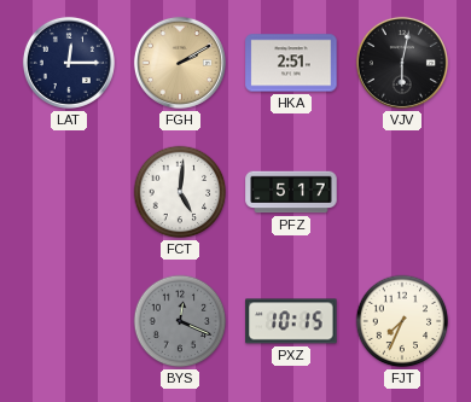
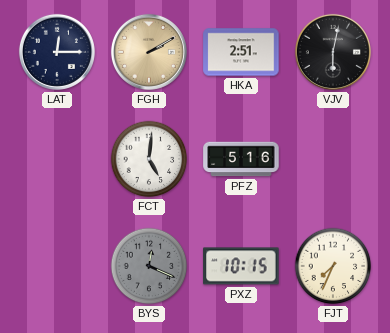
PFZ: 5:17 -> 5:16 (241, 159)
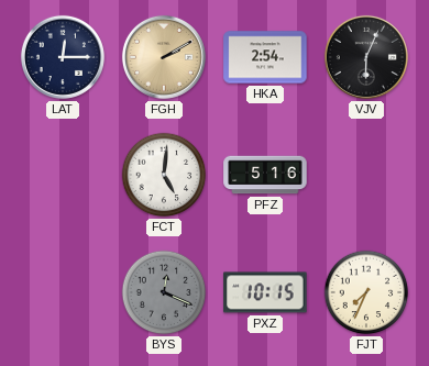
HKA: 2:51 -> 2:54 (265, 57)
VJV: 6:02 -> 6:04 (366, 57)
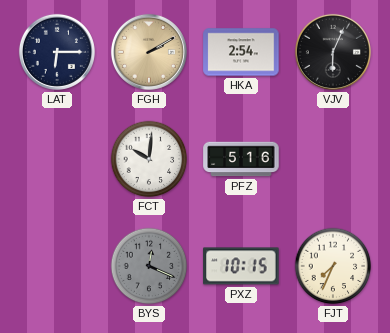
LAT: 12:15 -> 6:15 (57, 52)
FCT: 5:01 -> 10:01 (149, 159)
